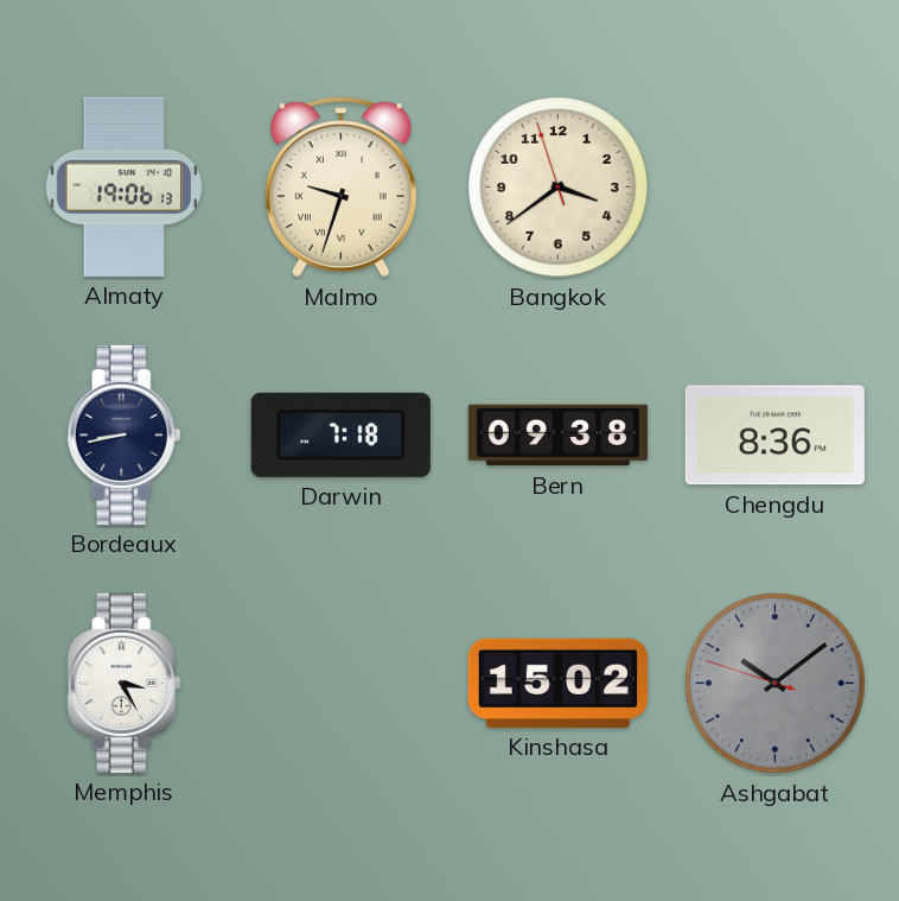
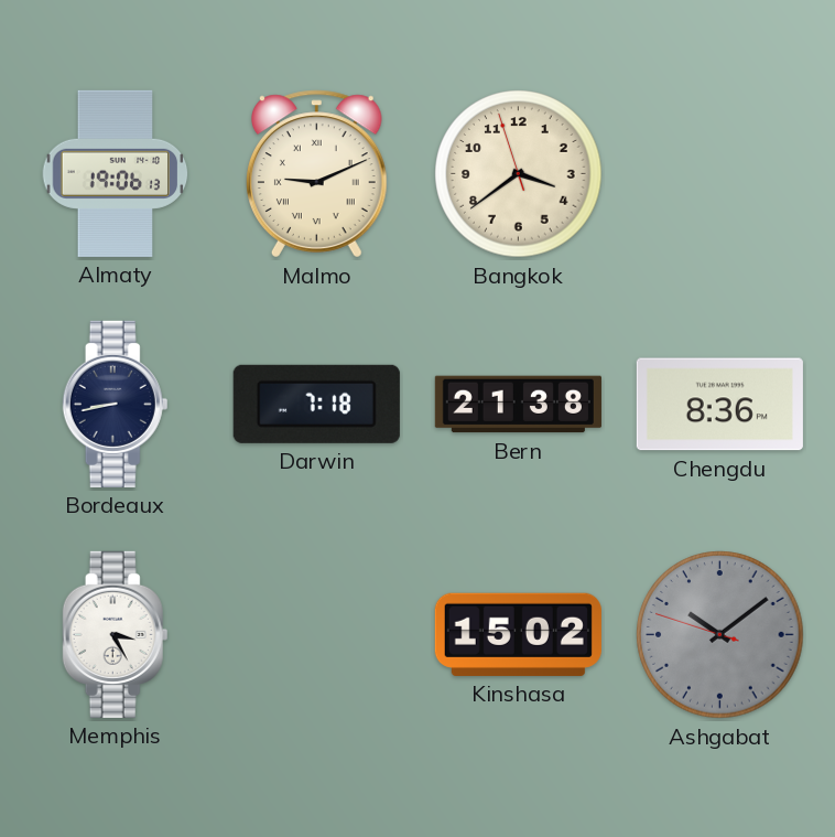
Malmo: 9:33 -> 9:11 (316, 174)
Bern: 09:38 -> 21:38 (518, 405)
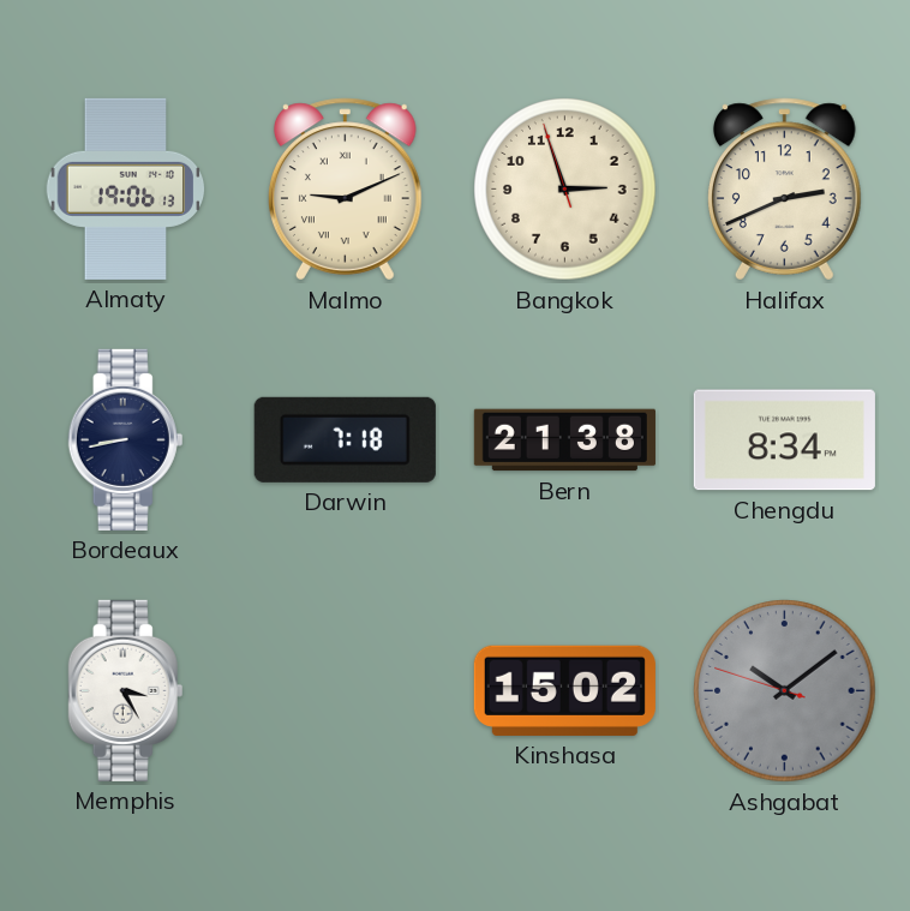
Bangkok: 3:38 -> 2:56 (565, 190)
Halifax: none -> 2:41 (784, 190)
Chengdu: 8:36 -> 8:34 (784, 440)
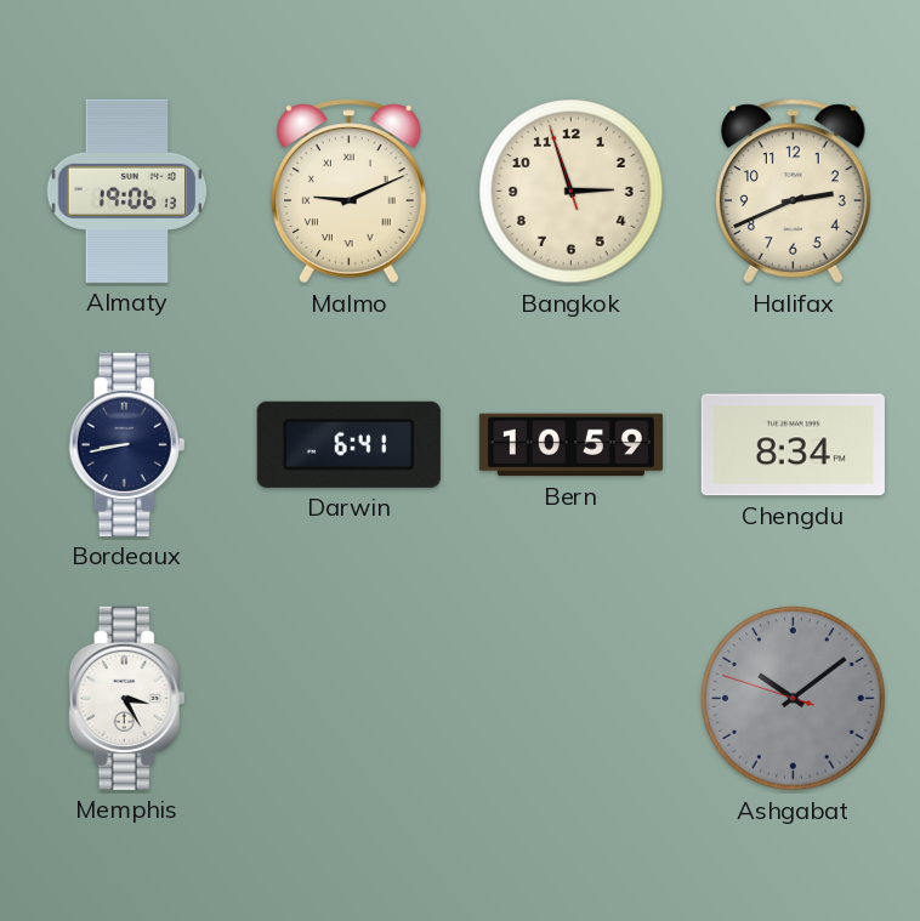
Darwin: 7:18 -> 6:41 (348, 444)
Bern: 21:38 -> 10:59 (570, 445)
Kinshasa: 15:02 -> none (564, 690)
